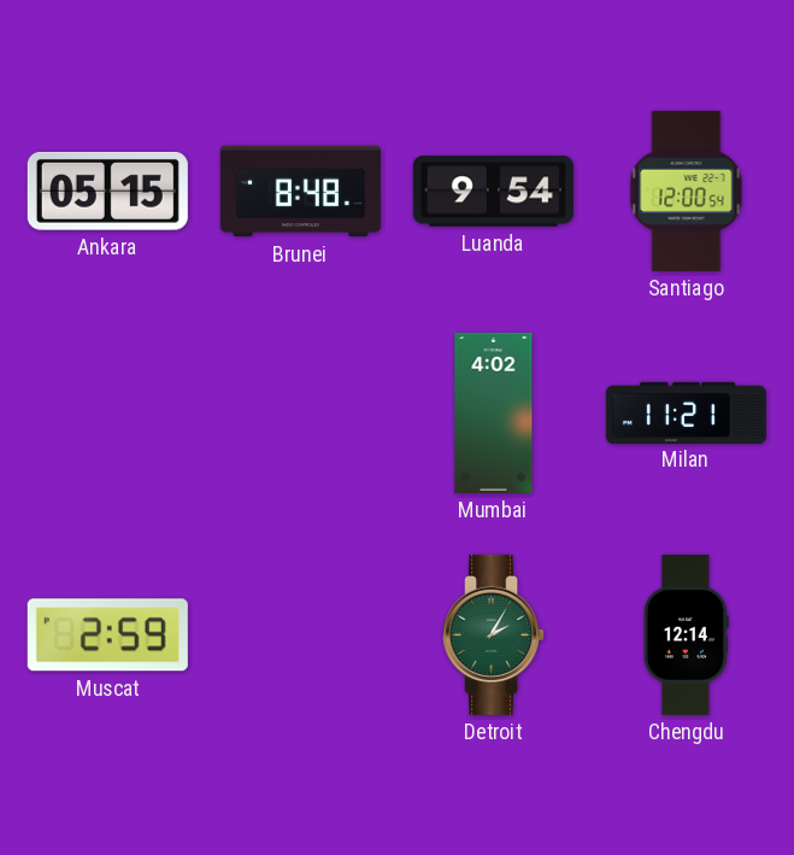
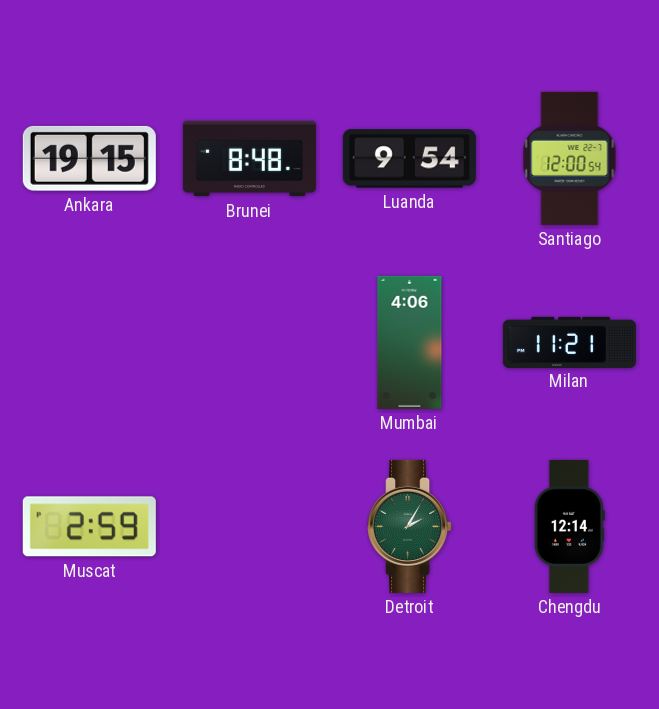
Ankara: 05:15 -> 19:15 (89, 158)
Mumbai: 4:02 -> 4:06 (410, 342)
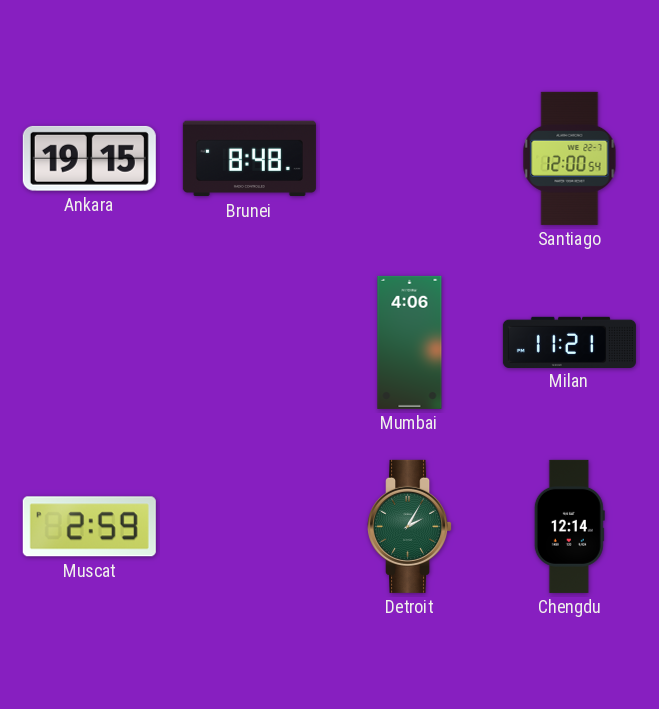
Luanda: 9:54 -> none (409, 159)
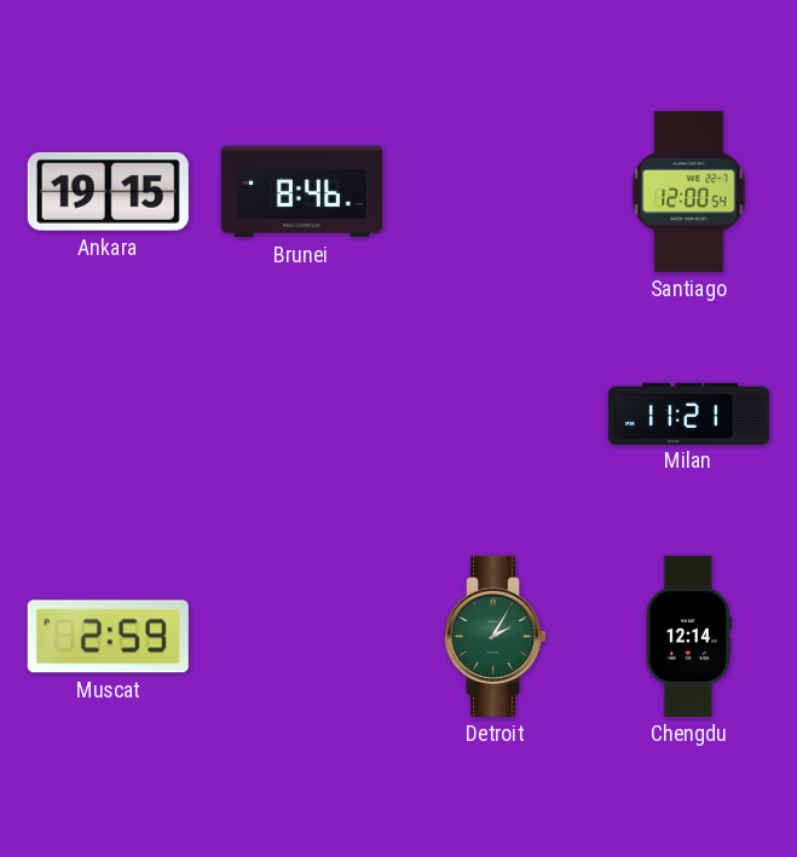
Brunei: 8:48 -> 8:46 (301, 192)
Mumbai: 4:06 -> none (410, 342)
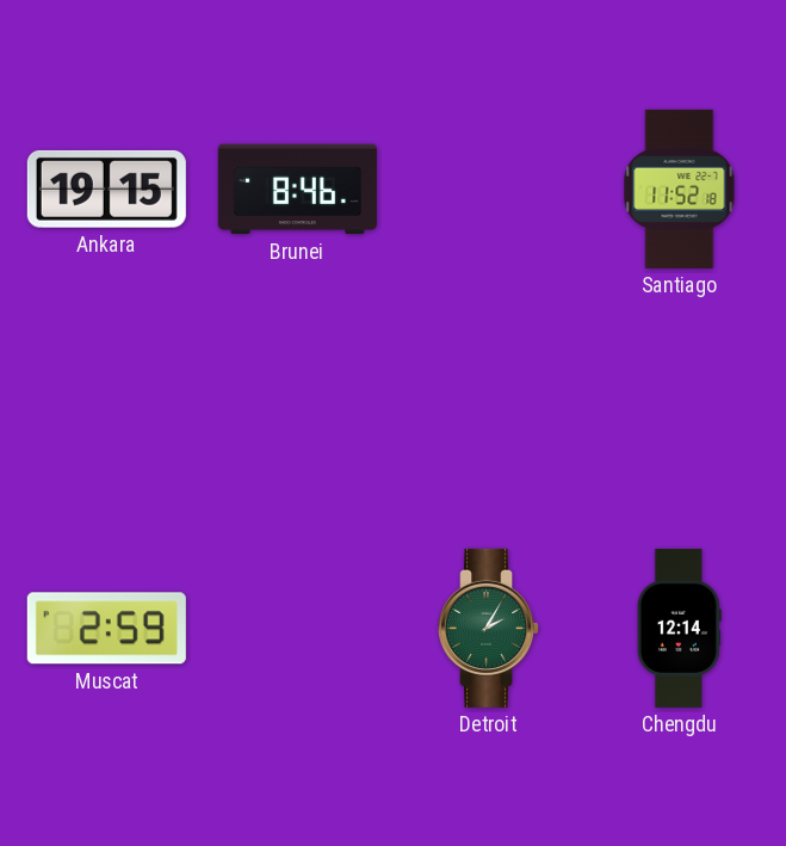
Santiago: 12:00 -> 11:52 (680, 189)
Milan: 11:21 -> none (688, 413)
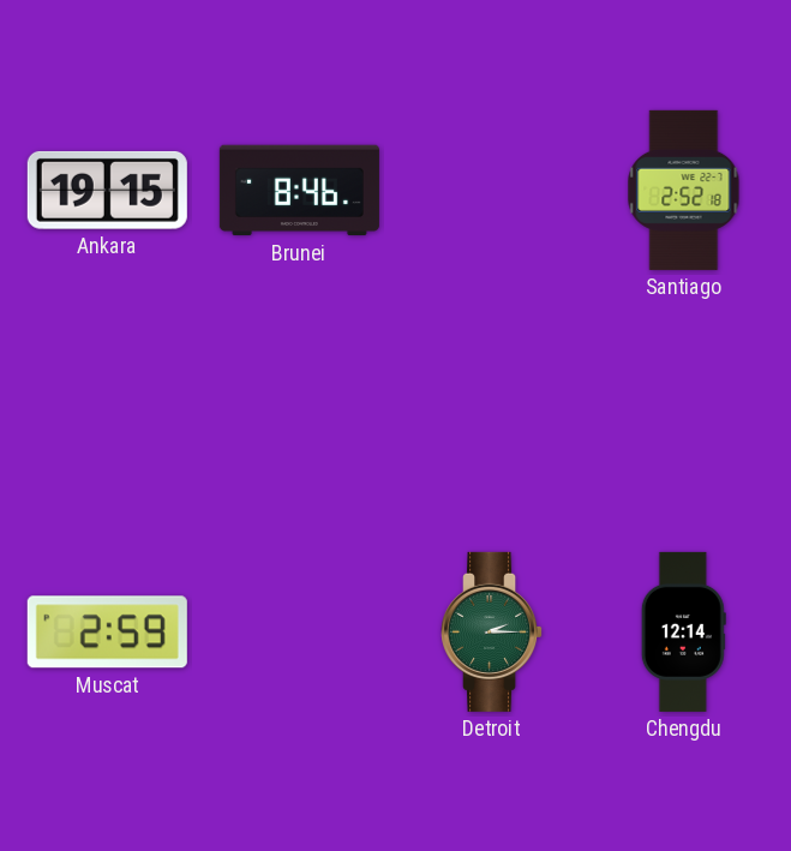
Santiago: 11:52 -> 2:52 (684, 190)
Detroit: 2:05 -> 2:15 (492, 631)
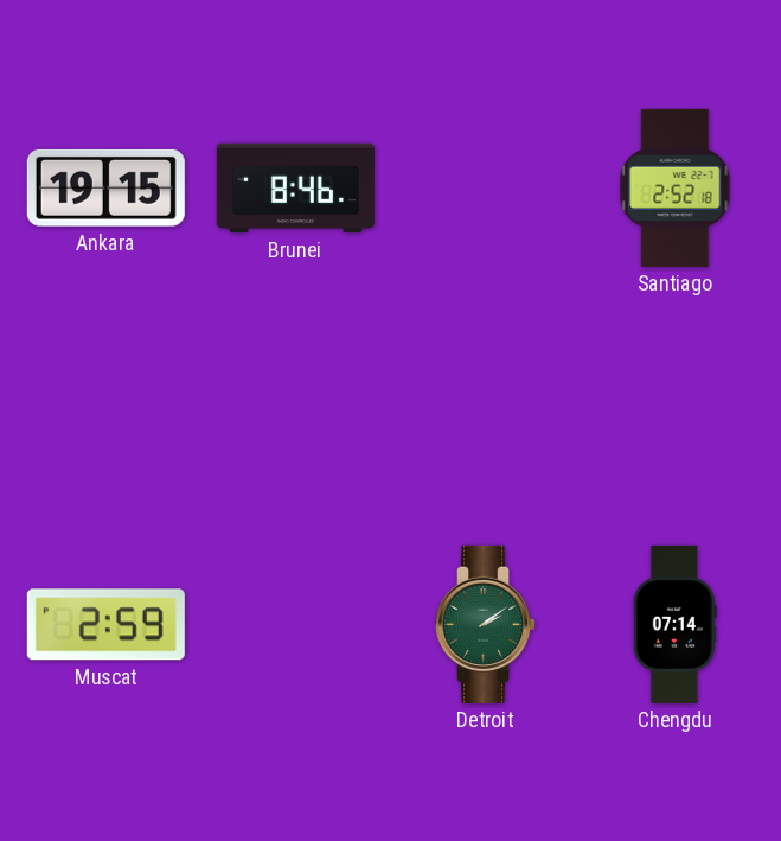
Detroit: 2:15 -> 2:09 (486, 624)
Chengdu: 12:14 -> 07:14 (674, 624)
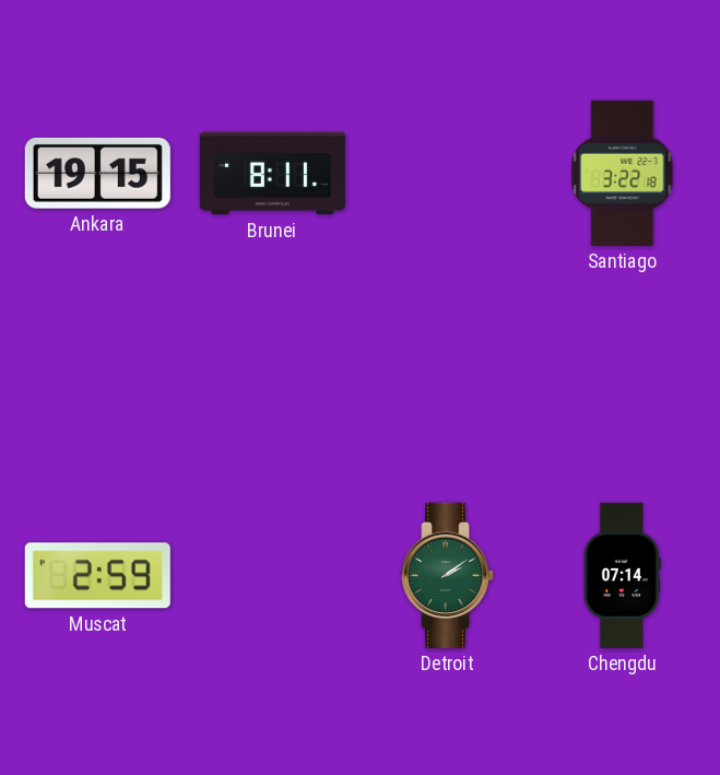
Brunei: 8:46 -> 8:11 (272, 174)
Santiago: 2:52 -> 3:22 (623, 173)
